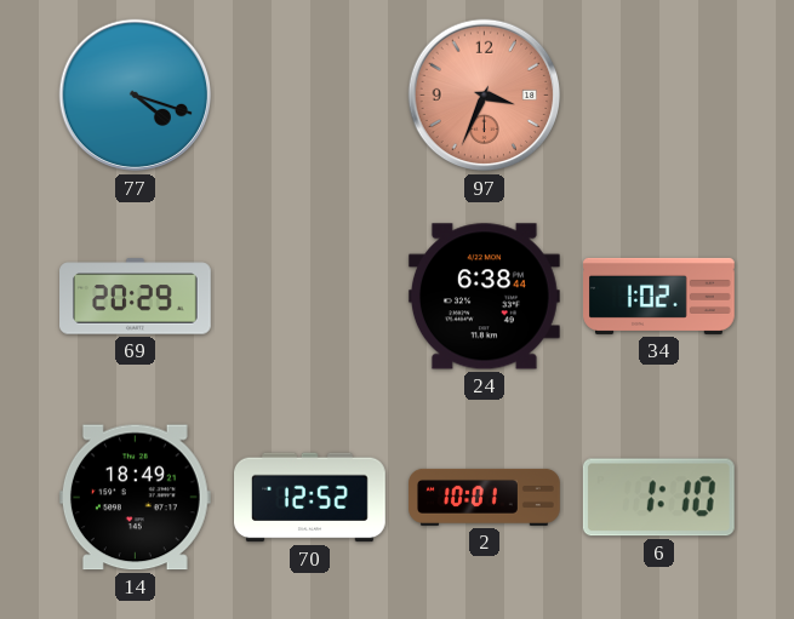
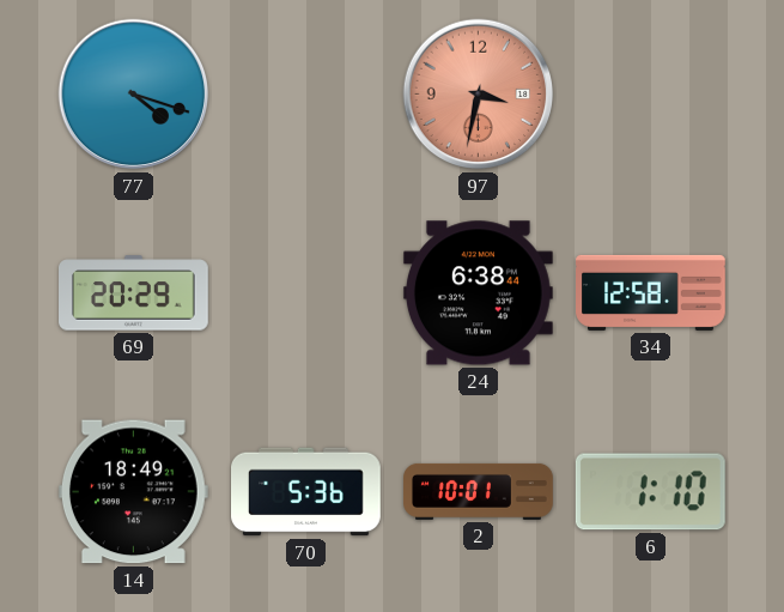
97: 3:34 -> 3:32 (479, 95)
34: 1:02 -> 12:58 (651, 292)
70: 12:52 -> 5:36 (306, 492)
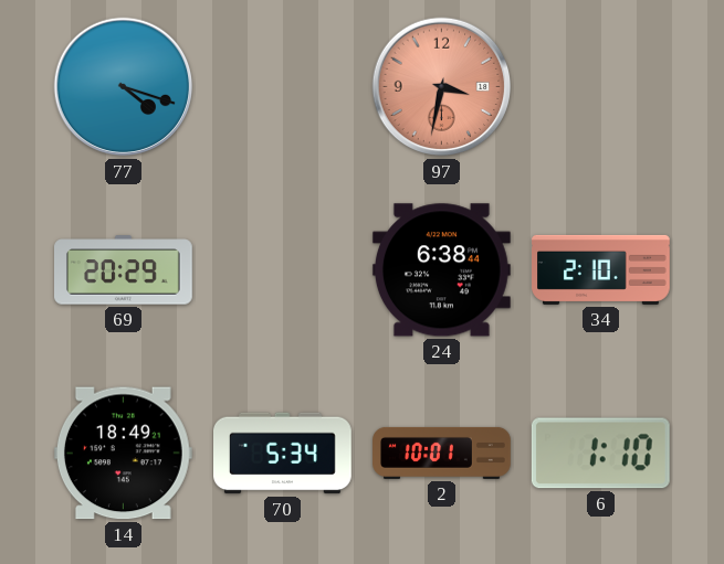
34: 12:58 -> 2:10 (601, 269)
70: 5:36 -> 5:34 (283, 454)
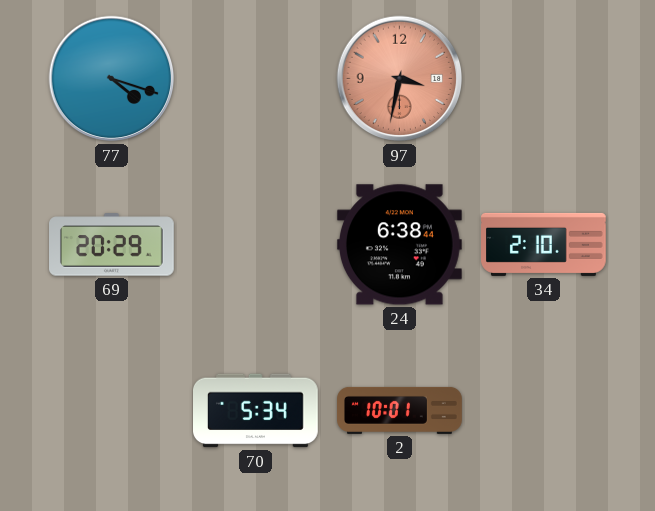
14: 18:49 -> none (123, 454)
6: 1:10 -> none (600, 454)
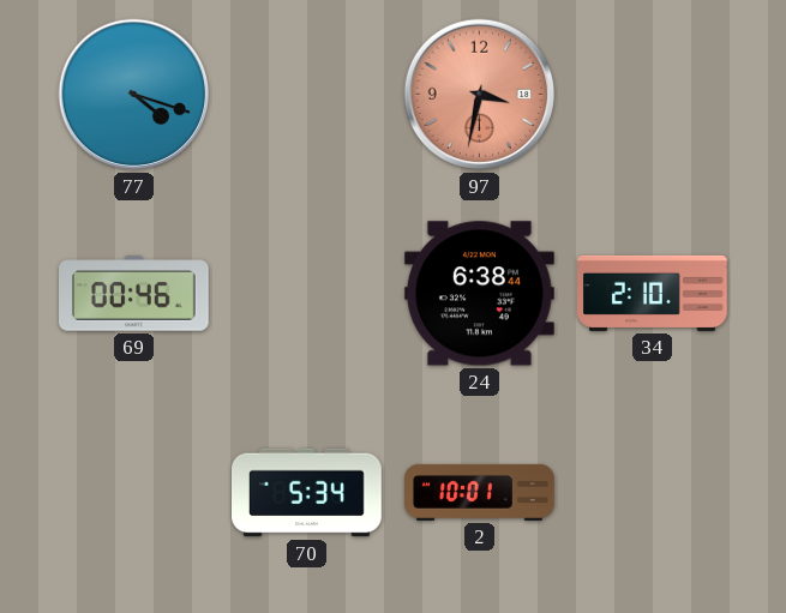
69: 20:29 -> 00:46 (134, 294)
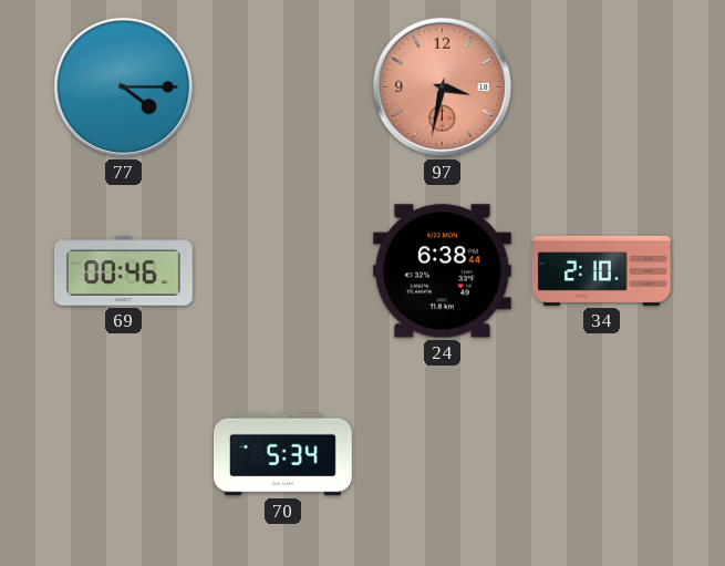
77: 4:18 -> 4:15 (124, 88)
2: 10:01 -> none (480, 492)
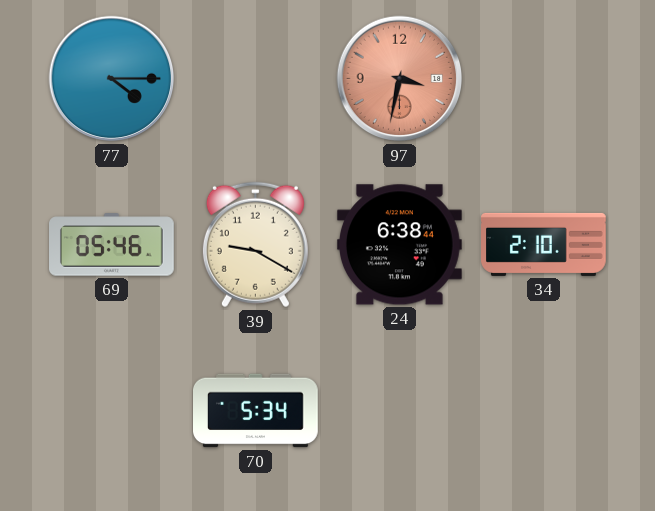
69: 00:46 -> 05:46 (112, 245)
39: none -> 9:20 (255, 245)
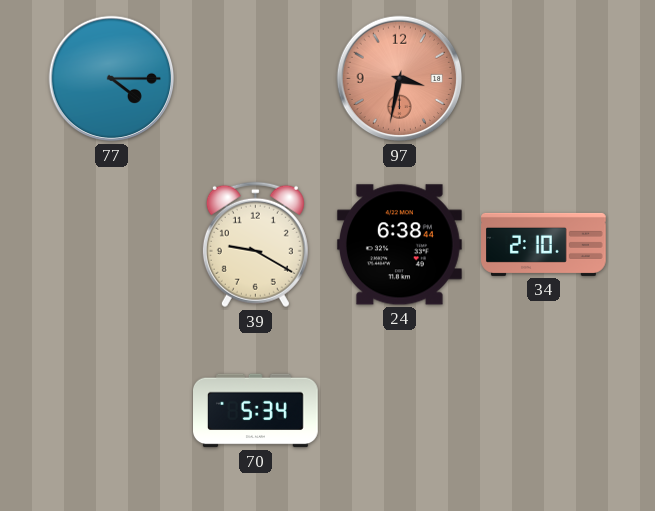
69: 05:46 -> none (112, 245)
